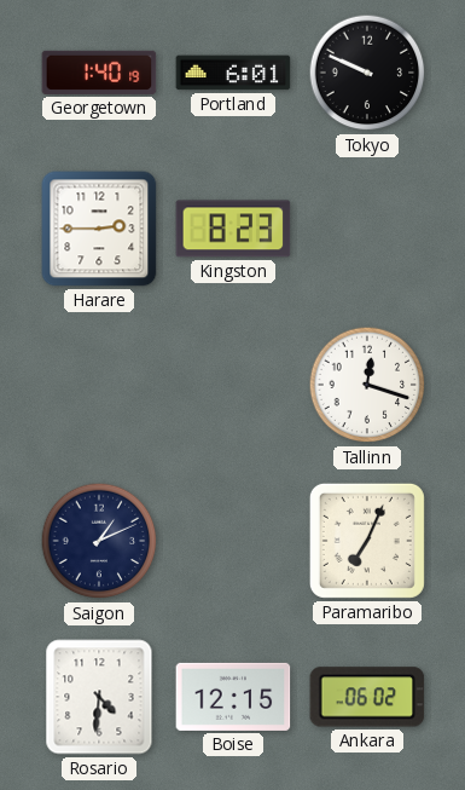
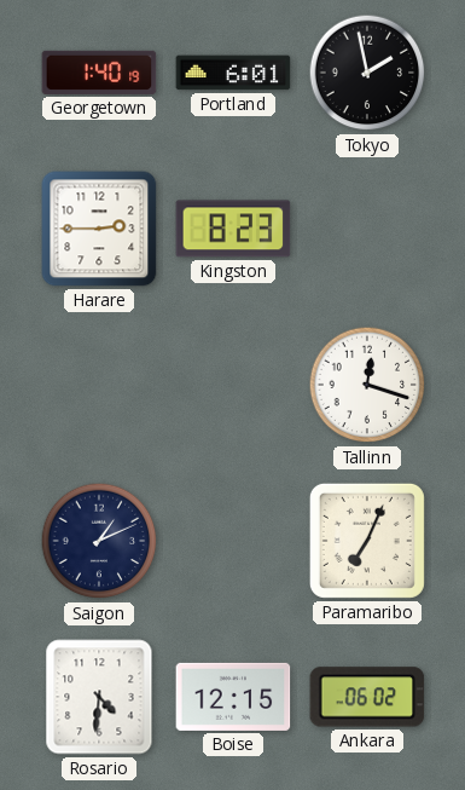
Tokyo: 9:49 -> 1:58 (367, 73)
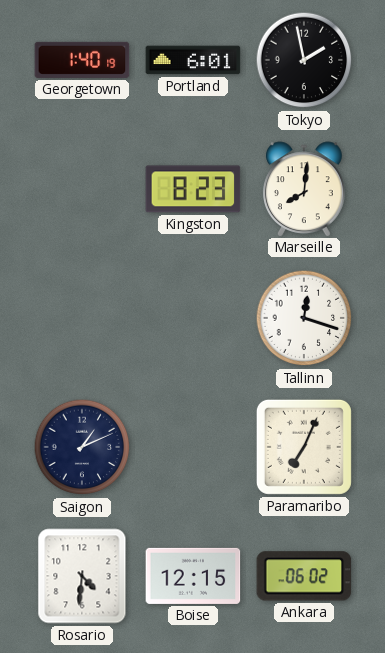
Harare: 2:45 -> none (99, 229)
Marseille: none -> 8:01 (304, 189)
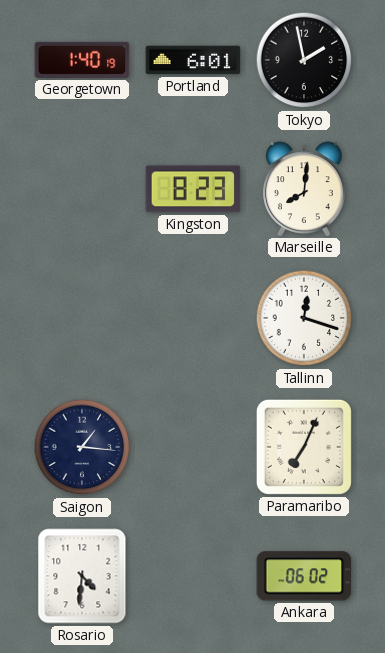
Saigon: 1:11 -> 1:16 (82, 447)
Boise: 12:15 -> none (193, 576)
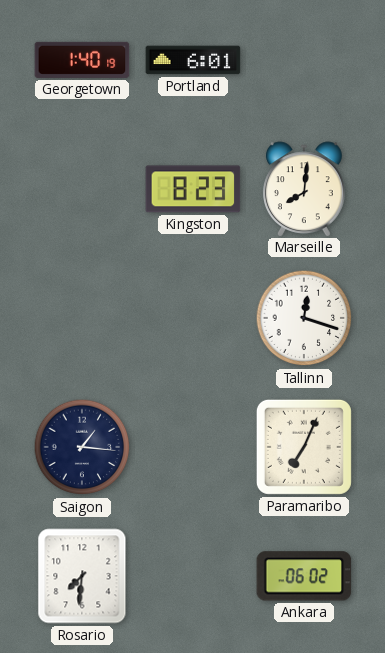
Tokyo: 1:58 -> none (304, 60)
Rosario: 4:31 -> 7:31 (82, 576)
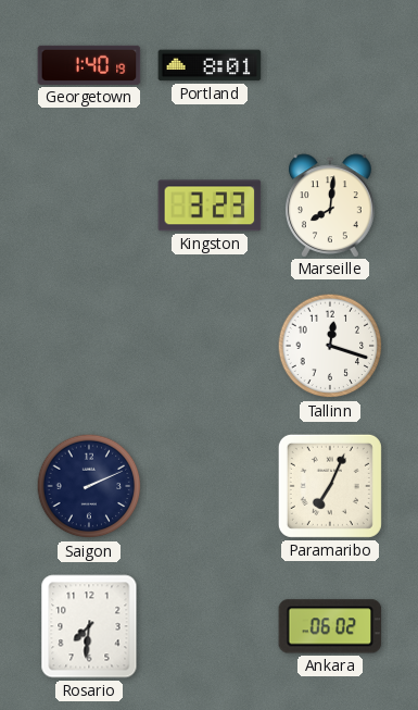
Portland: 6:01 -> 8:01 (210, 65)
Kingston: 8:23 -> 3:23 (210, 205)
Saigon: 1:16 -> 2:11 (89, 486)
